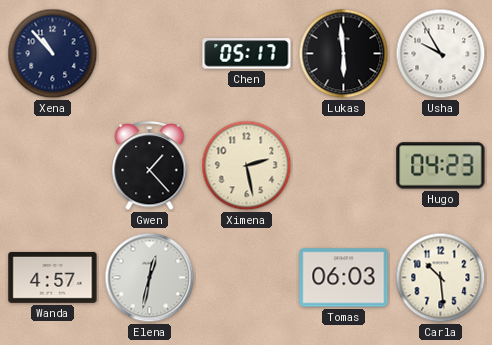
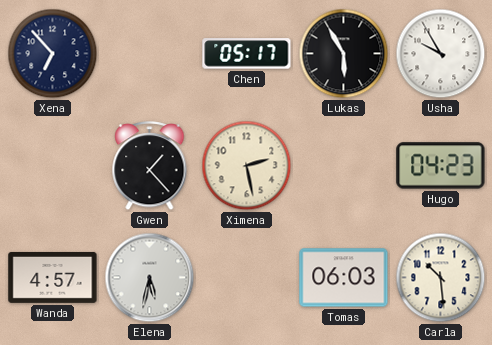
Xena: 10:53 -> 6:53 (53, 54)
Lukas: 5:59 -> 5:55 (344, 54)
Elena: 12:32 -> 5:32 (150, 278)
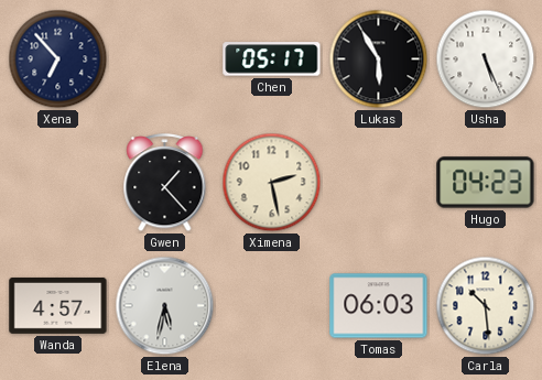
Usha: 9:55 -> 5:26 (486, 59)
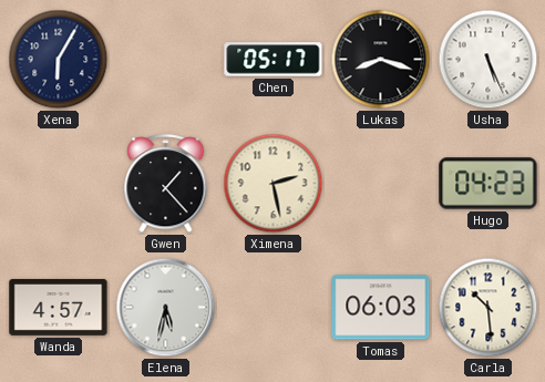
Xena: 6:53 -> 6:05 (59, 60)
Lukas: 5:55 -> 8:18 (381, 60)
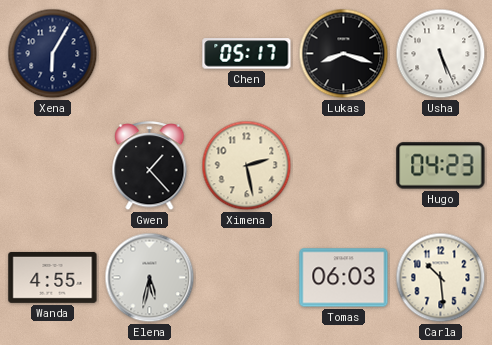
Wanda: 4:57 -> 4:55 (53, 277)
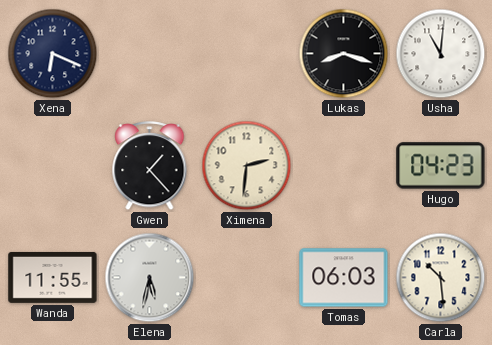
Xena: 6:05 -> 6:19 (53, 54)
Chen: 05:17 -> none (247, 54)
Usha: 5:26 -> 11:01 (441, 54)
Ximena: 2:28 -> 2:31 (247, 166)
Wanda: 4:55 -> 11:55 (53, 277)
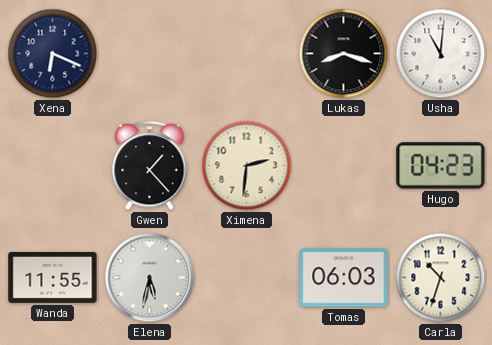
Carla: 10:29 -> 10:33 (441, 278)
